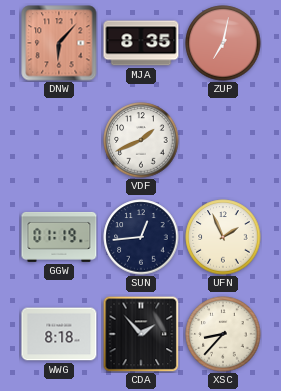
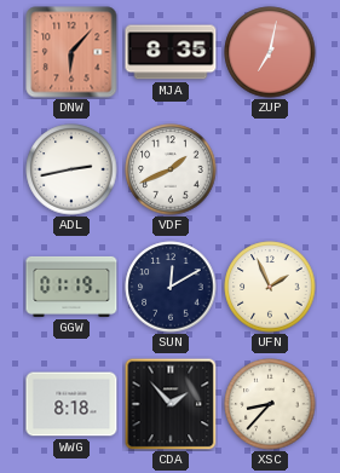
ADL: none -> 2:43 (71, 169)
SUN: 12:44 -> 12:10 (171, 287)
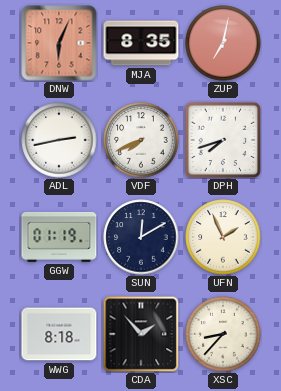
DNW: 6:07 -> 6:04 (59, 43)
VDF: 1:41 -> 7:41 (141, 140)
DPH: none -> 7:42 (223, 140)
